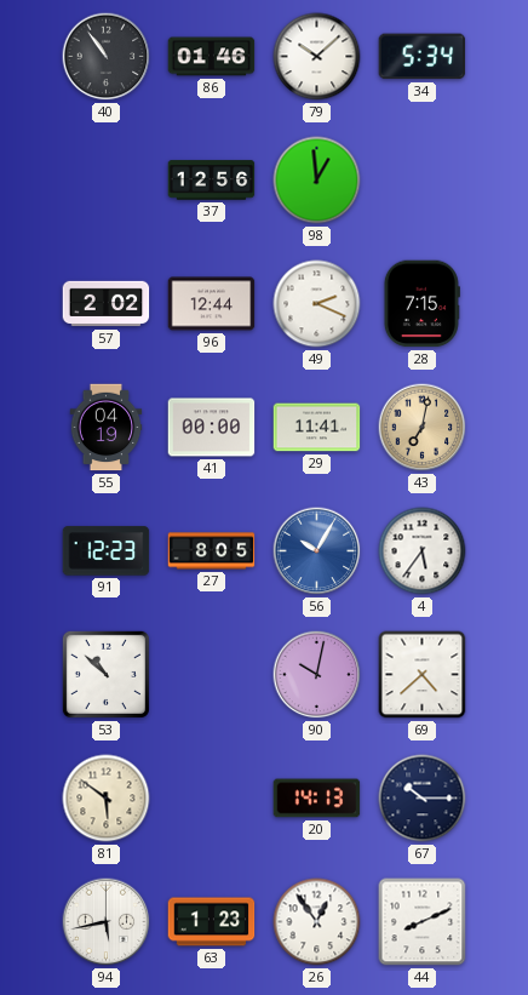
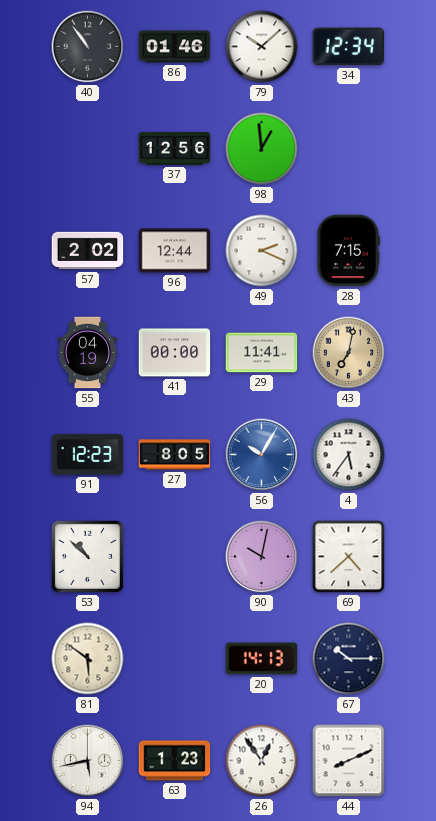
34: 5:34 -> 12:34 (349, 47)
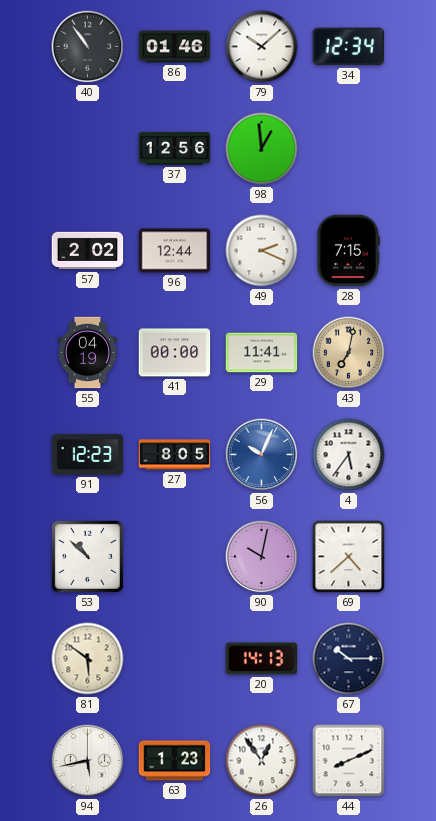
56: 10:05 -> 10:04 (262, 455)
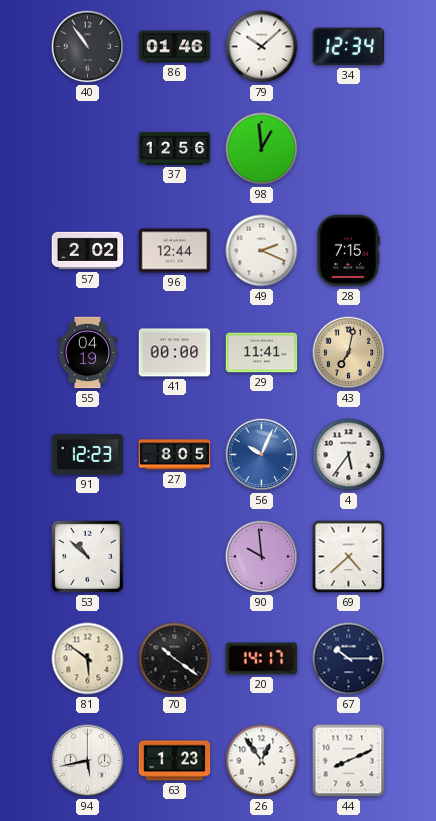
90: 10:02 -> 9:59 (262, 557)
70: none -> 10:21 (175, 659)
20: 14:13 -> 14:17 (262, 659)
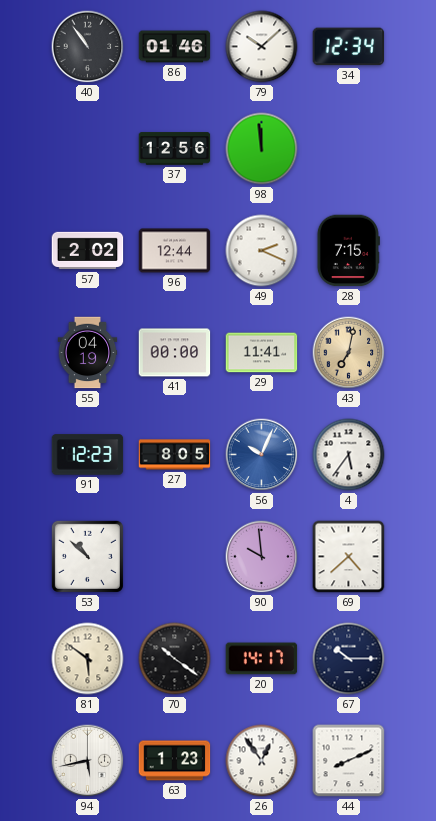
98: 12:59 -> 11:59 (262, 149)
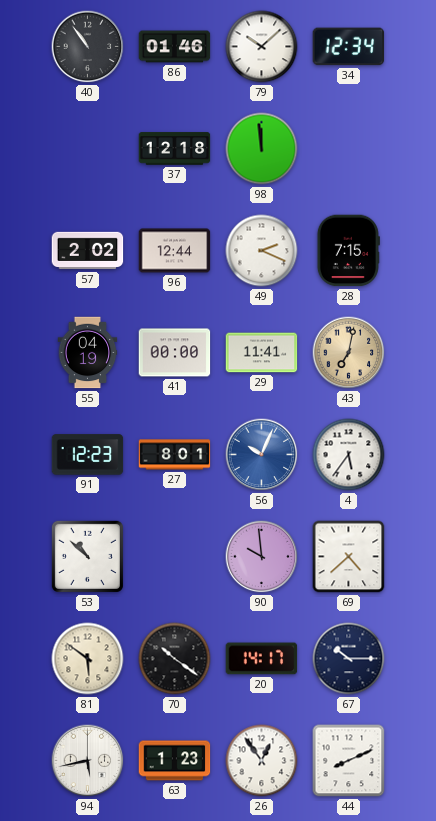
37: 12:56 -> 12:18 (175, 149)
27: 8:05 -> 8:01 (175, 455)
